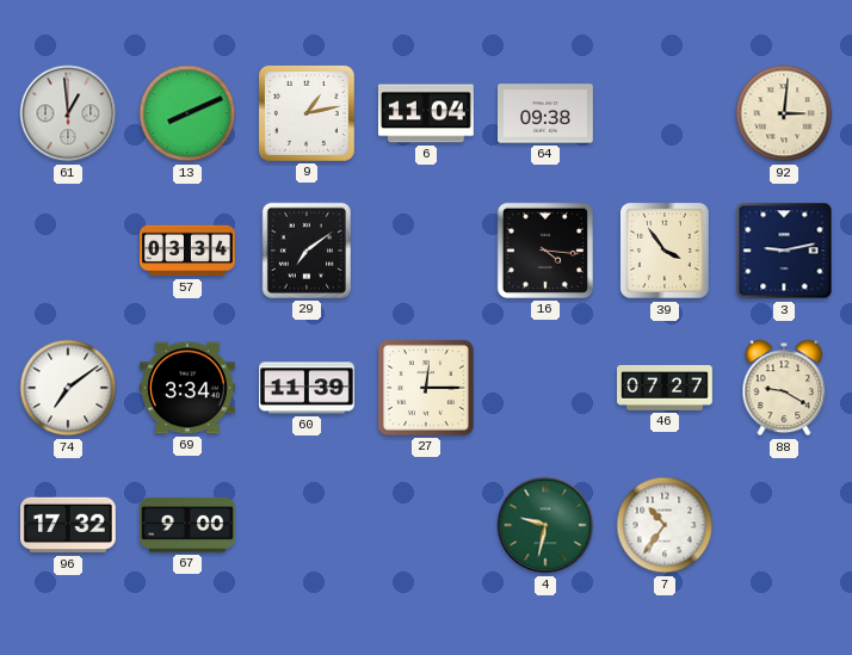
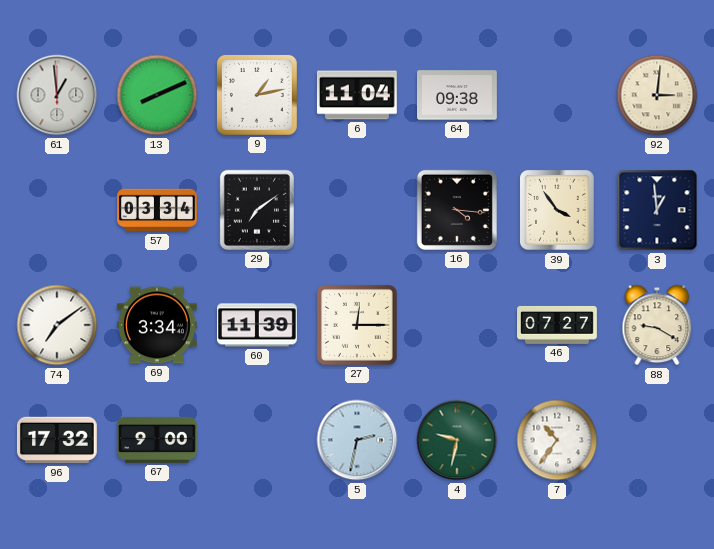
3: 9:13 -> 12:59 (657, 210)
5: none -> 2:32 (357, 440)
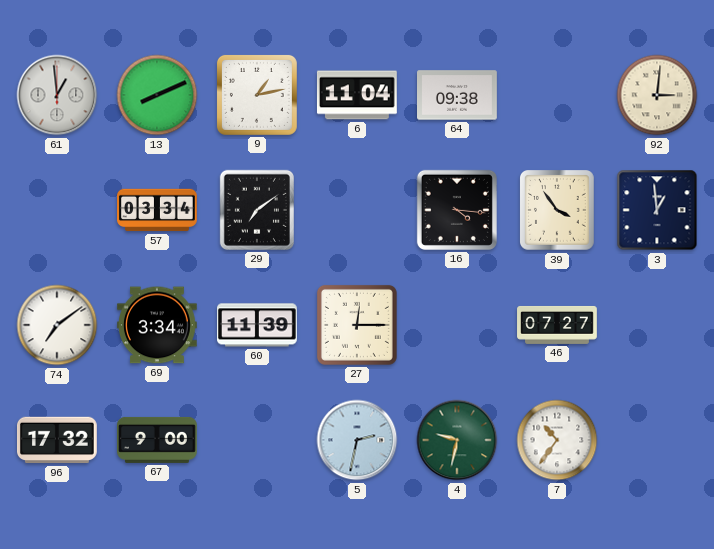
88: 9:20 -> none (657, 325)
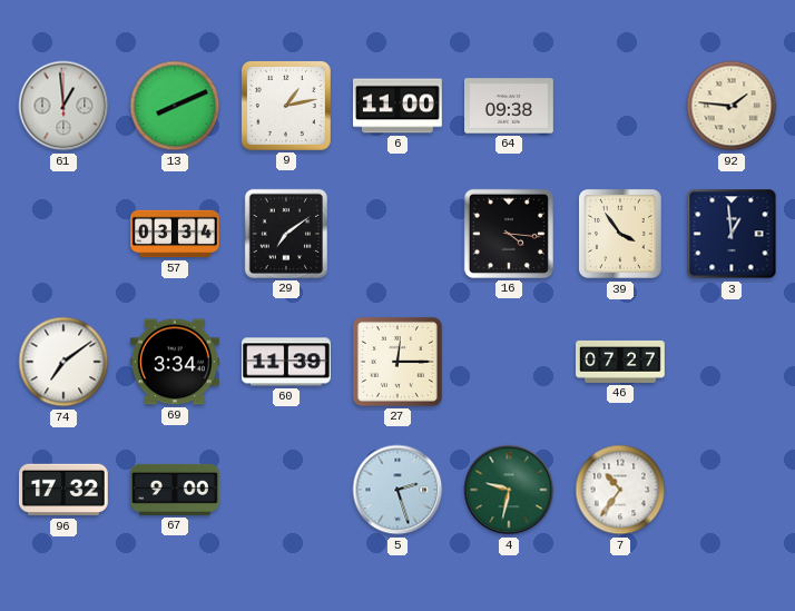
6: 11:04 -> 11:00 (397, 106)
92: 3:01 -> 1:46 (732, 106)
5: 2:32 -> 2:27 (397, 490)
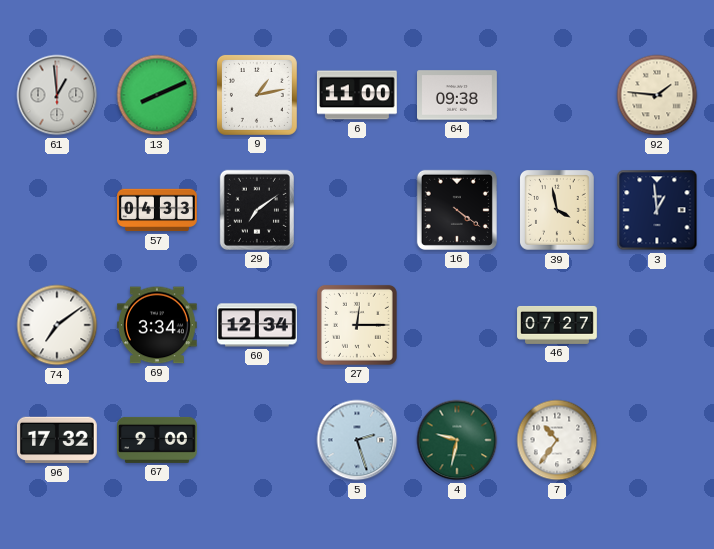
57: 03:34 -> 04:33 (158, 210)
16: 4:16 -> 4:21 (457, 210)
39: 3:54 -> 3:58 (558, 211)
60: 11:39 -> 12:34 (258, 325)
